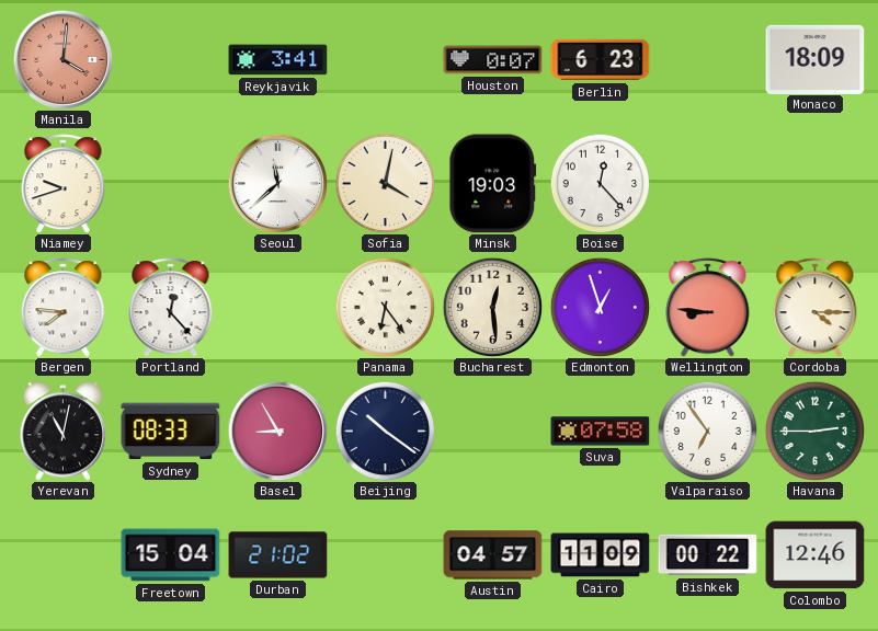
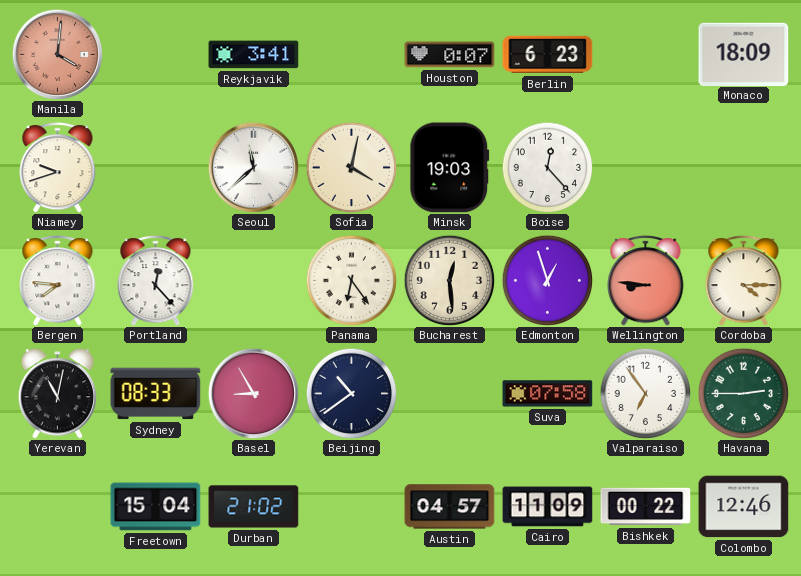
Beijing: 10:21 -> 10:39 (351, 393)
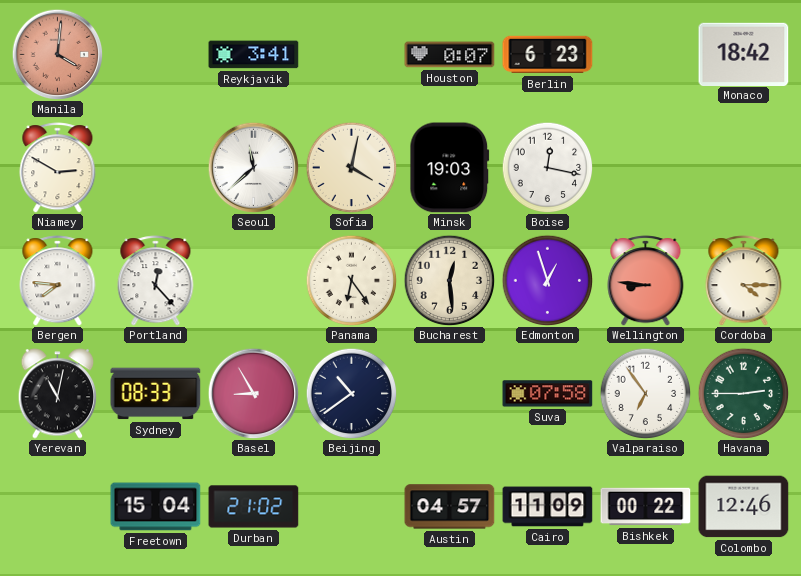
Monaco: 18:09 -> 18:42 (744, 54)
Niamey: 9:42 -> 2:50 (58, 168)
Boise: 12:23 -> 12:17 (547, 167)
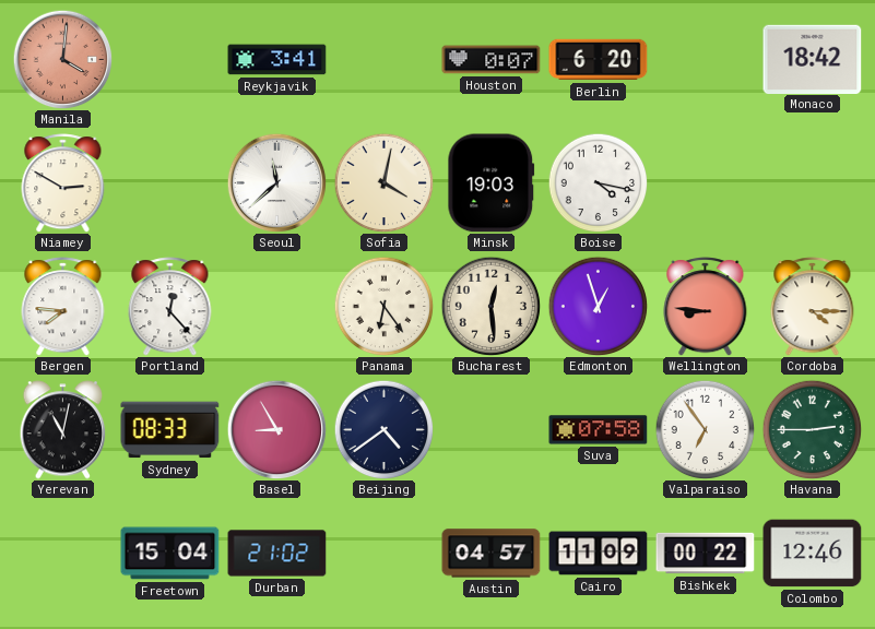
Berlin: 6:23 -> 6:20 (599, 60)
Boise: 12:17 -> 4:17 (598, 182)
Beijing: 10:39 -> 4:39 (383, 429)
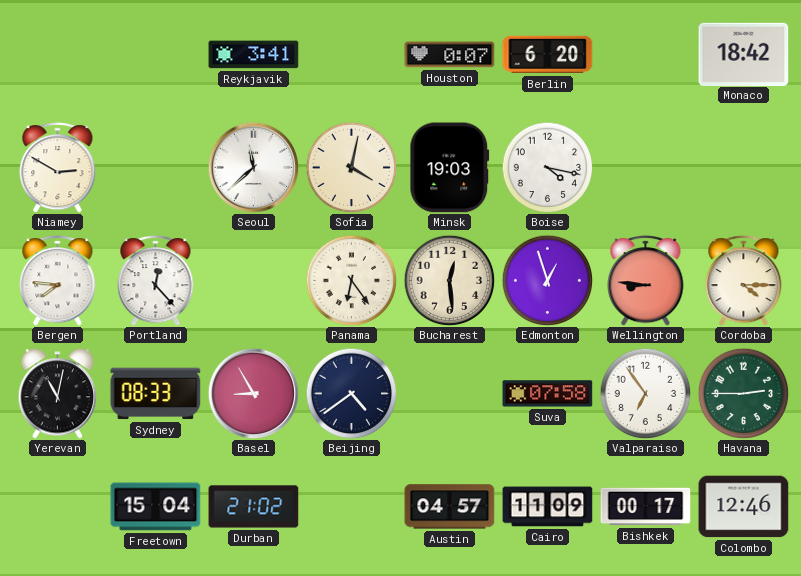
Manila: 4:01 -> none (62, 59)
Bishkek: 00:22 -> 00:17 (646, 507)
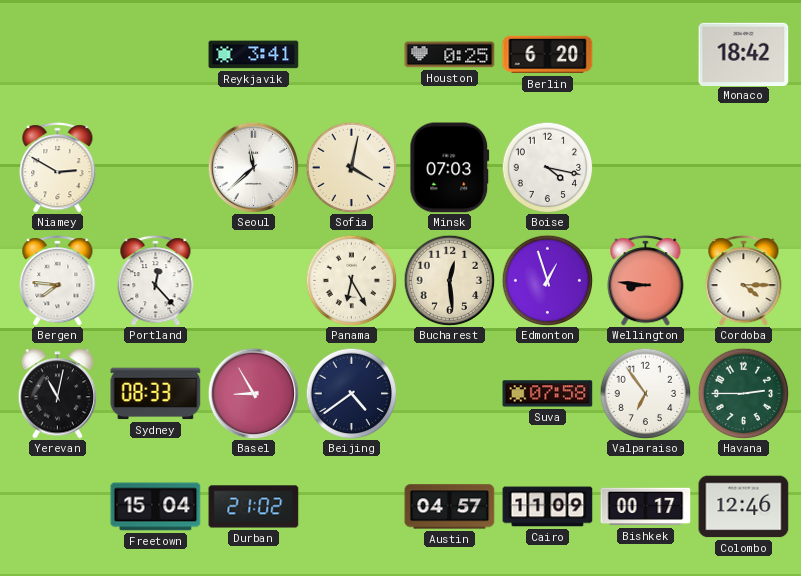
Houston: 0:07 -> 0:25 (450, 55)
Minsk: 19:03 -> 07:03 (450, 168)
Panama: 6:24 -> 6:25 (351, 280)
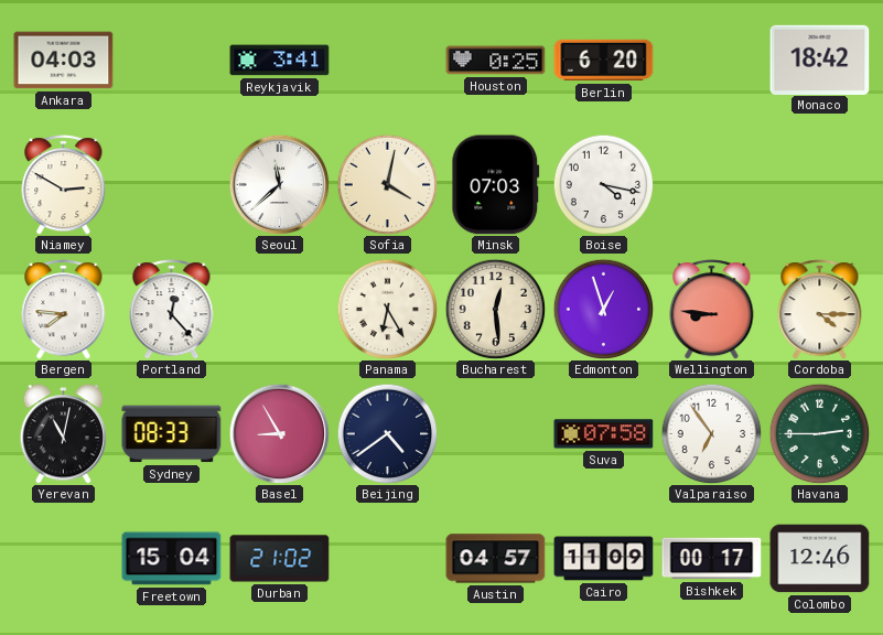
Ankara: none -> 04:03 (64, 61)
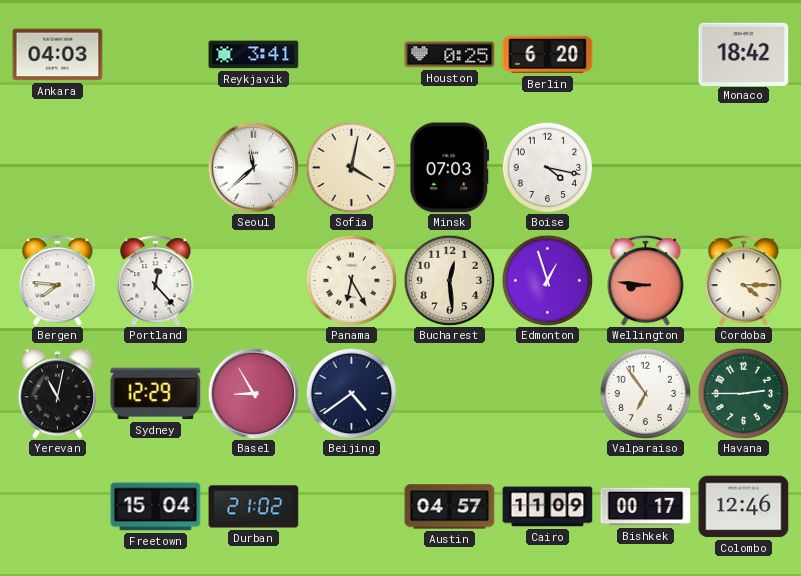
Niamey: 2:50 -> none (64, 185)
Sydney: 08:33 -> 12:29 (156, 394)
Suva: 07:58 -> none (604, 434)
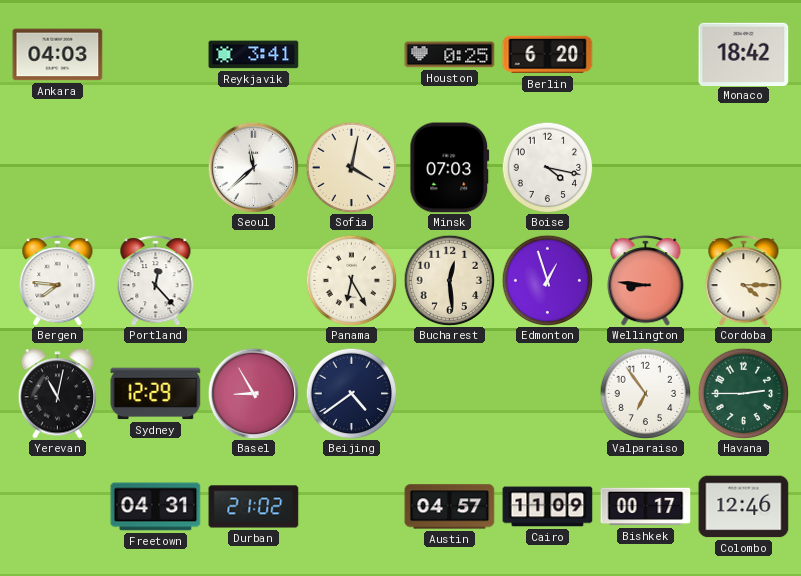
Freetown: 15:04 -> 04:31 (156, 507)
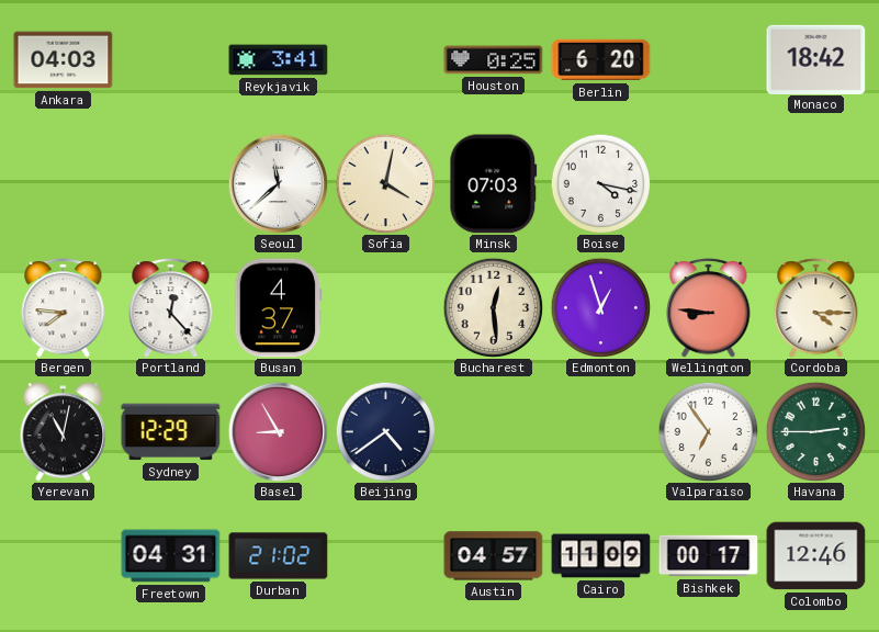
Busan: none -> 4:37 (279, 308)
Panama: 6:25 -> none (351, 280)
